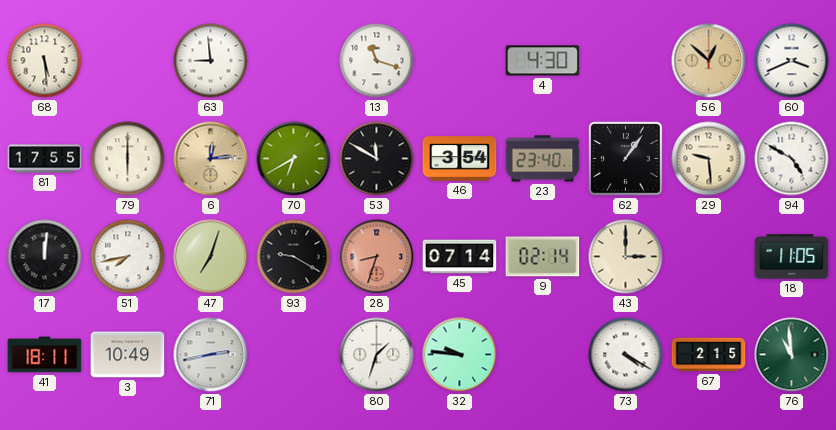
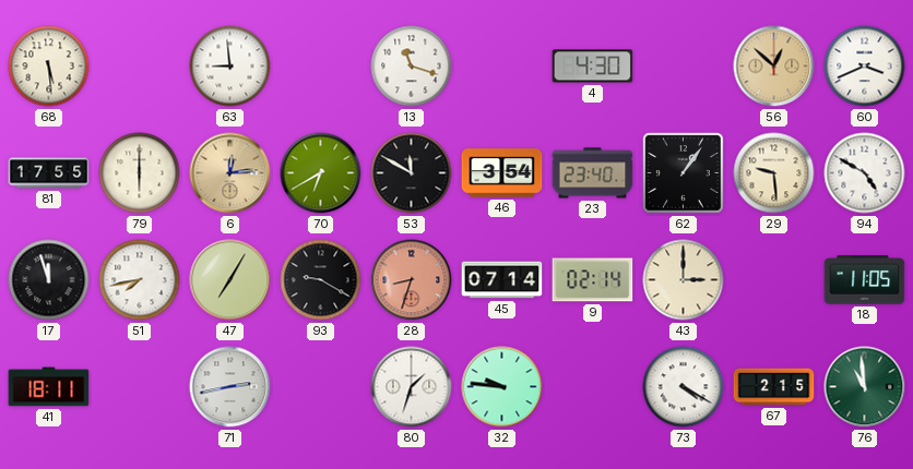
17: 12:01 -> 11:57 (49, 280)
47: 7:03 -> 7:05 (230, 280)
3: 10:49 -> none (128, 355)
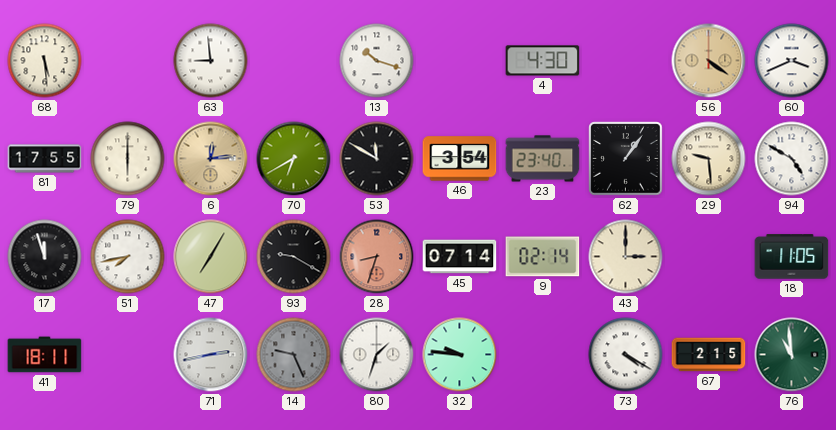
13: 11:18 -> 10:18 (377, 61)
56: 12:52 -> 4:21 (709, 61)
14: none -> 9:26 (294, 355)
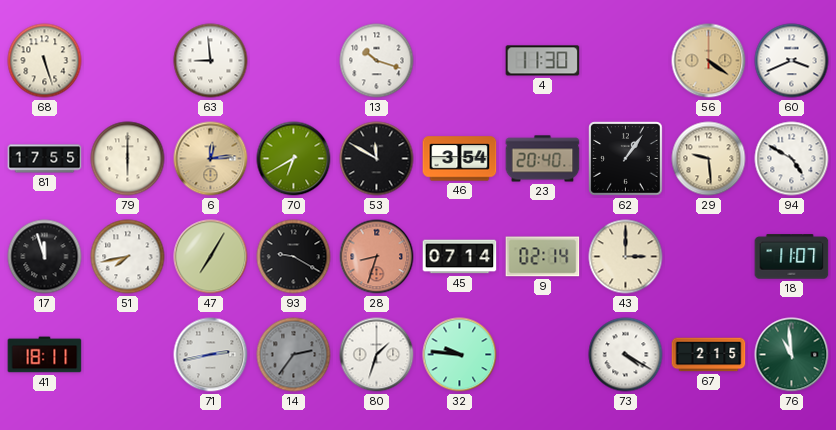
68: 5:29 -> 5:27 (45, 61)
4: 4:30 -> 11:30 (543, 61)
23: 23:40 -> 20:40 (543, 159)
18: 11:05 -> 11:07 (792, 257)
14: 9:26 -> 2:36 (294, 355)
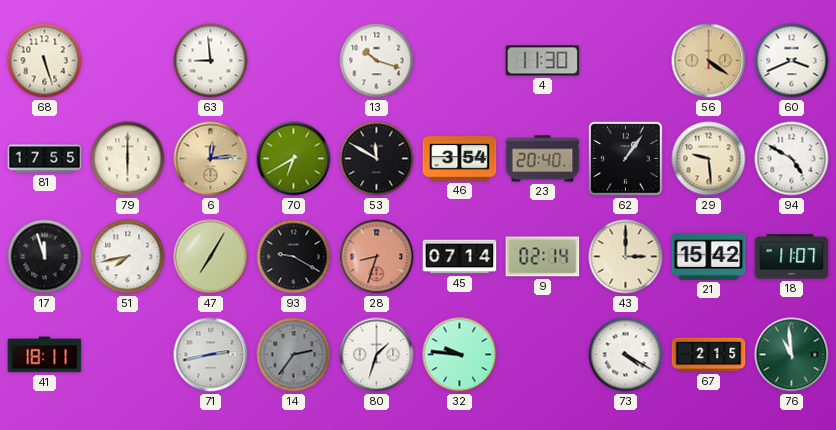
21: none -> 15:42 (709, 256)
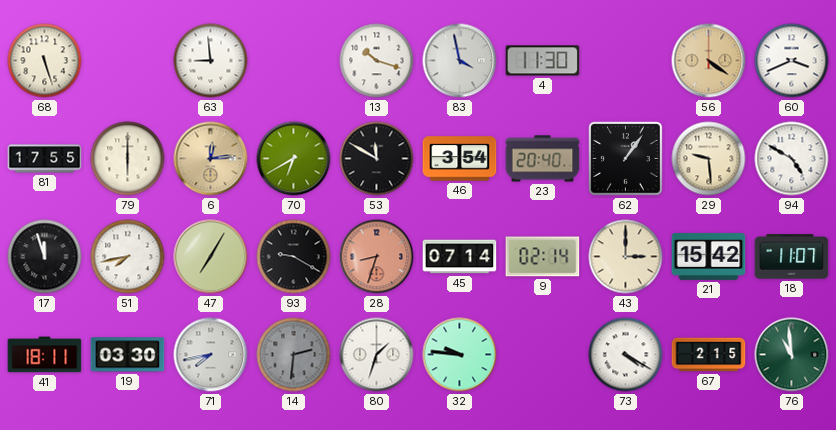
83: none -> 3:58 (460, 61)
19: none -> 03:30 (128, 355)
71: 2:43 -> 7:43 (211, 355)
14: 2:36 -> 2:31 (294, 355)
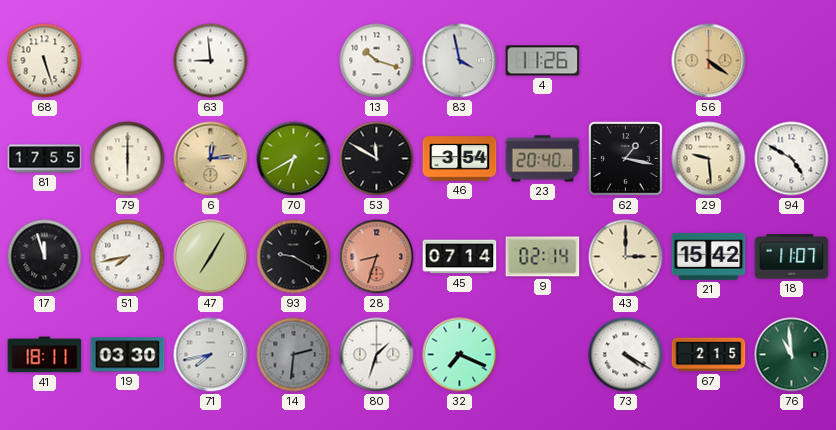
4: 11:30 -> 11:26 (543, 61)
60: 3:41 -> none (792, 61)
62: 1:06 -> 1:17 (626, 159)
32: 9:46 -> 7:19 (460, 355)
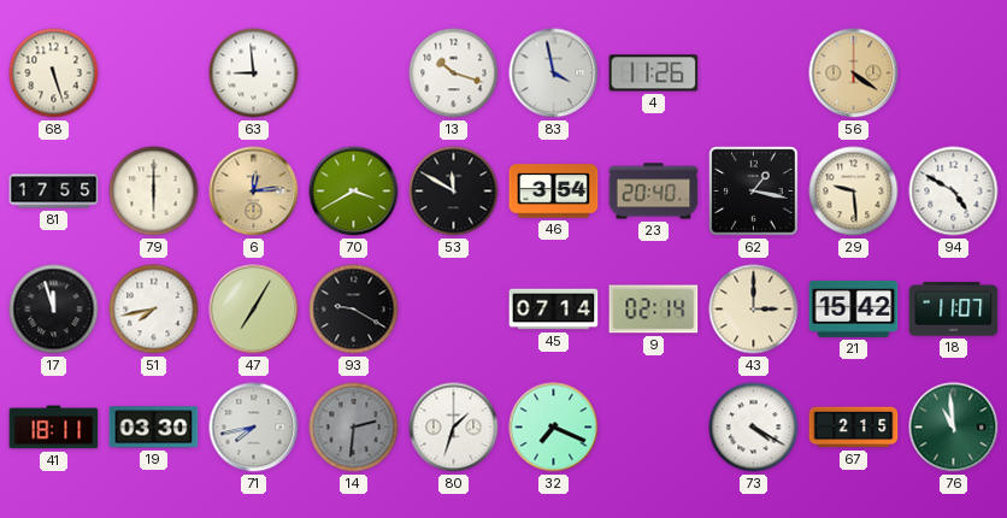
70: 6:40 -> 3:40 (354, 192)
28: 8:33 -> none (377, 257)
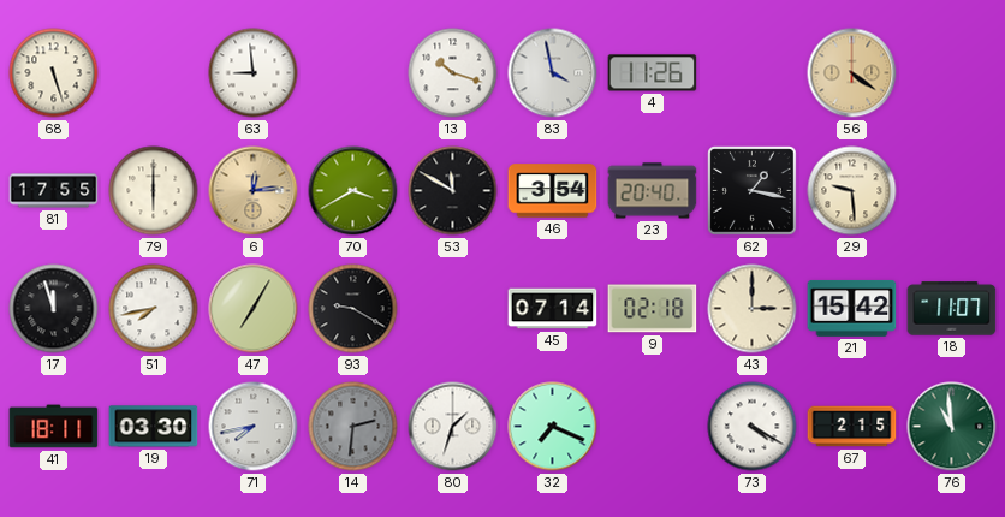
94: 4:50 -> none (954, 192)
9: 02:14 -> 02:18 (653, 309)
